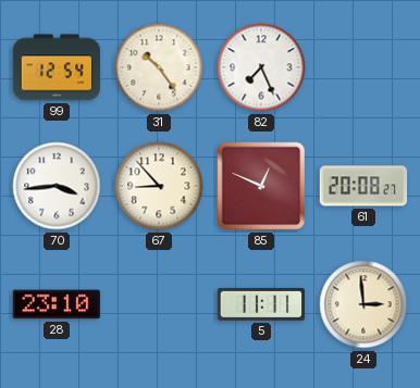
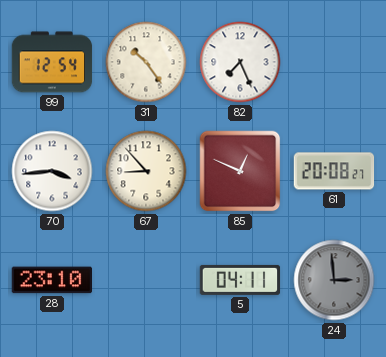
5: 11:11 -> 04:11 (240, 280)
24 dial: cream -> grey (334, 280)
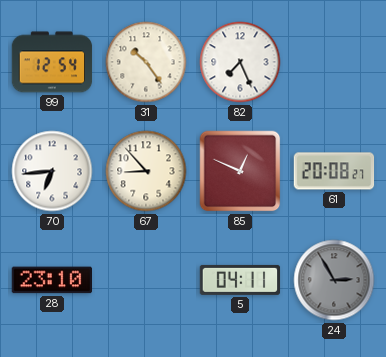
70: 3:44 -> 6:44 (52, 171)
24: 2:59 -> 2:55 (334, 280)
